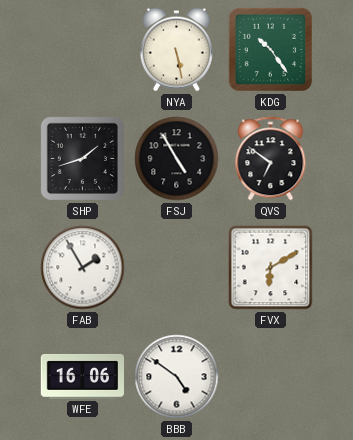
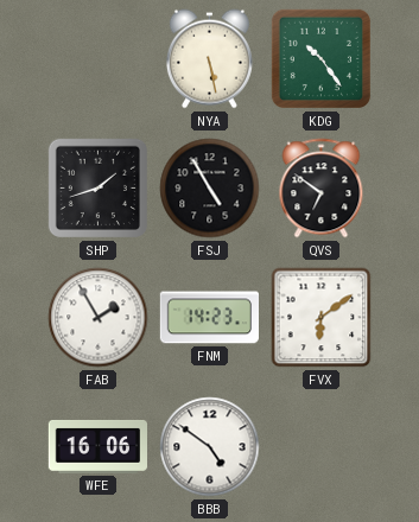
FNM: none -> 14:23 (209, 318)
FVX: 6:10 -> 6:09 (322, 318)
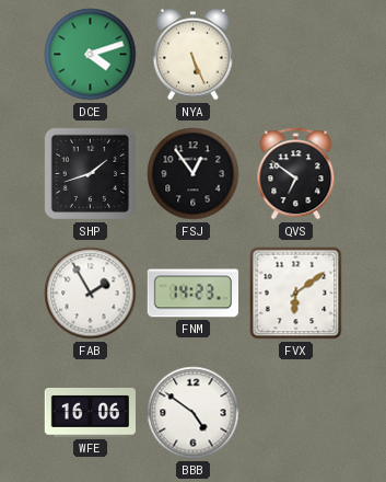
DCE: none -> 4:12 (91, 55)
NYA: 5:28 -> 5:26 (192, 55)
KDG: 10:24 -> none (320, 58)
FSJ: 4:55 -> 12:54 (194, 174)
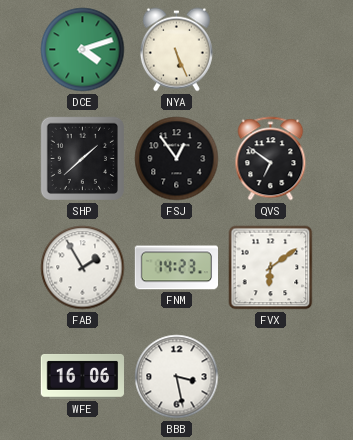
SHP: 1:42 -> 1:38 (82, 158)
BBB: 4:51 -> 3:28 (177, 377)
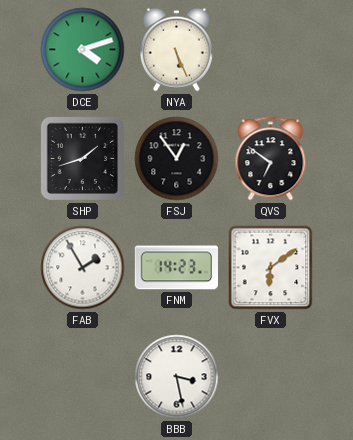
SHP: 1:38 -> 1:42 (82, 158)
WFE: 16:06 -> none (82, 376)
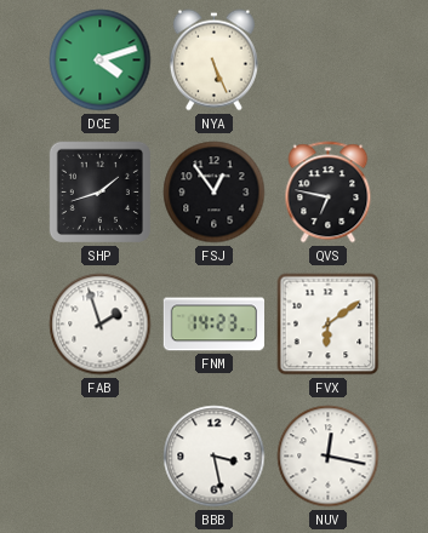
QVS: 6:51 -> 6:47 (329, 193)
FAB: 1:55 -> 1:57 (101, 325)
NUV: none -> 12:17 (329, 457)
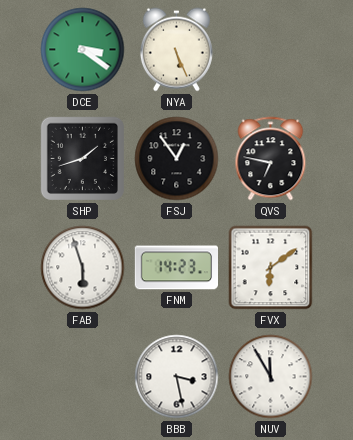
DCE: 4:12 -> 3:21 (83, 50)
FAB: 1:57 -> 5:57 (83, 268)
NUV: 12:17 -> 11:55 (271, 377)
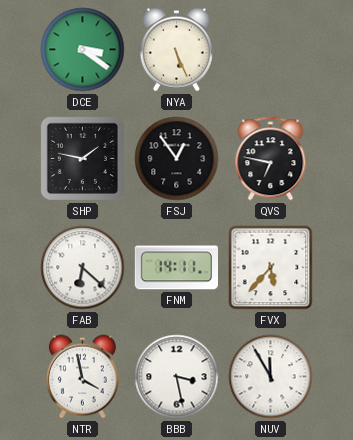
SHP: 1:42 -> 1:47 (82, 158)
FAB: 5:57 -> 6:22 (83, 268)
FNM: 14:23 -> 14:11 (176, 268)
FVX: 6:09 -> 5:37 (271, 268)
NTR: none -> 3:58 (82, 377)
